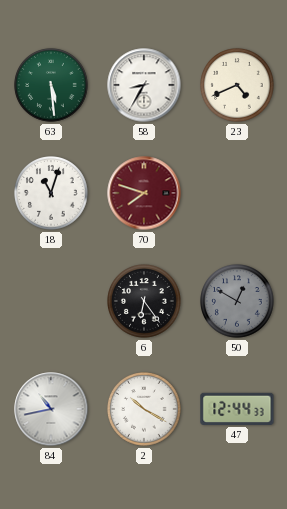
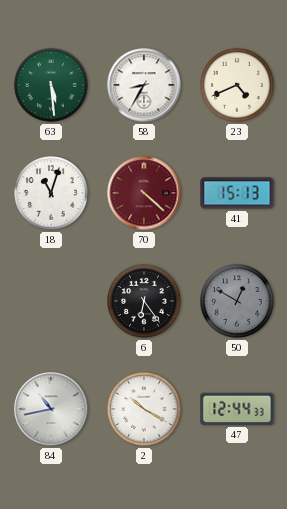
70: 7:48 -> 4:22 (144, 193)
41: none -> 15:13 (237, 193)
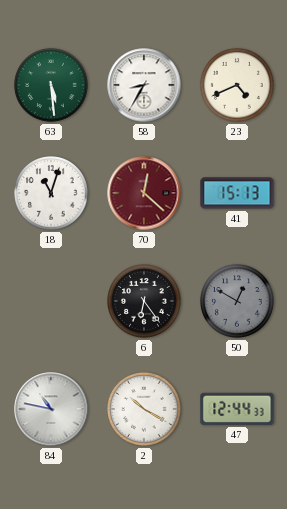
70: 4:22 -> 12:22 (144, 193)
84: 10:43 -> 10:47 (51, 409)
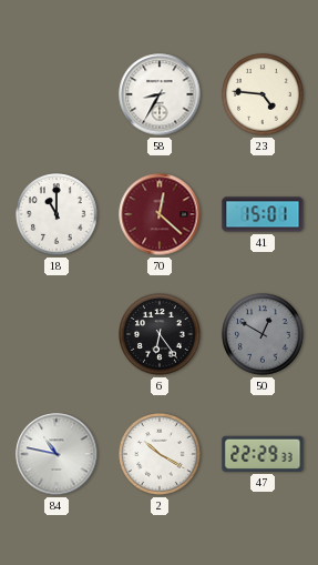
63: 5:29 -> none (51, 85)
23: 4:41 -> 4:46 (263, 94)
18: 11:03 -> 11:00 (57, 214)
41: 15:13 -> 15:01 (263, 214)
47: 12:44 -> 22:29 (263, 454)
